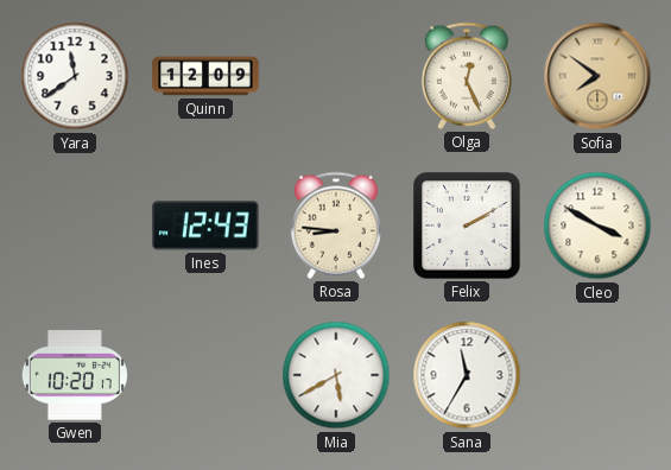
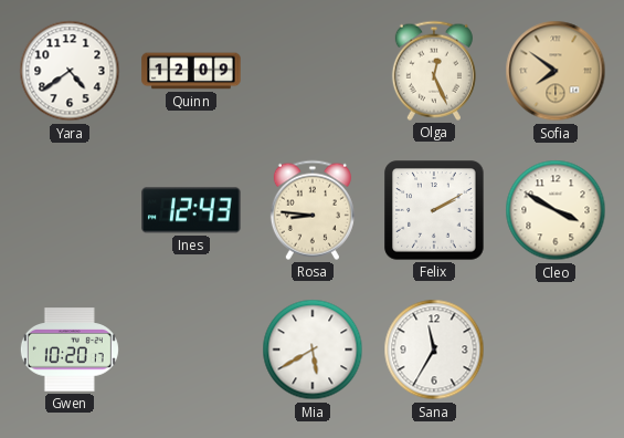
Yara: 11:39 -> 4:39 (70, 71)
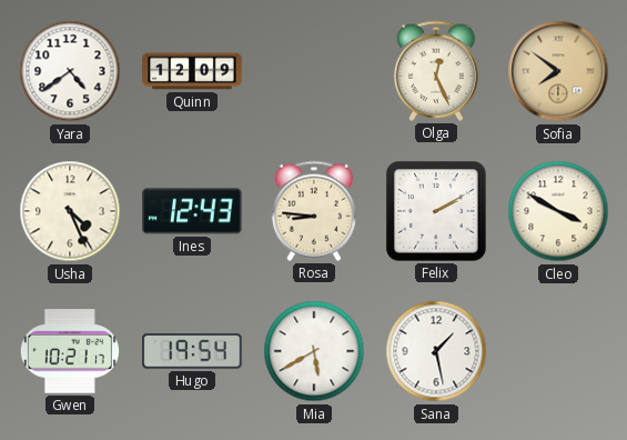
Usha: none -> 4:26 (70, 211)
Gwen: 10:20 -> 10:21 (70, 351)
Hugo: none -> 19:54 (192, 351)
Sana: 11:35 -> 1:28 (436, 351)
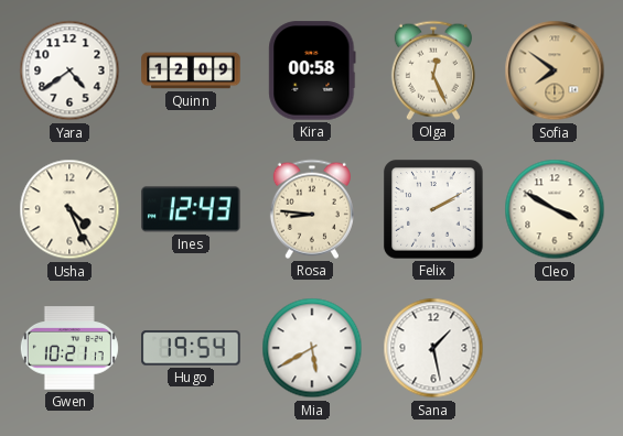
Kira: none -> 00:58 (312, 70)
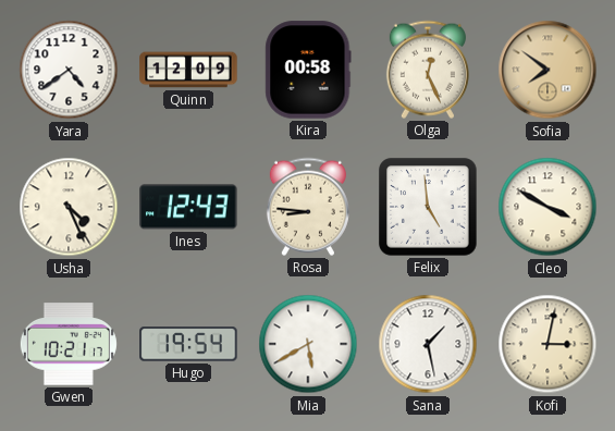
Felix: 2:10 -> 4:59 (428, 207)
Kofi: none -> 3:02 (548, 344)
